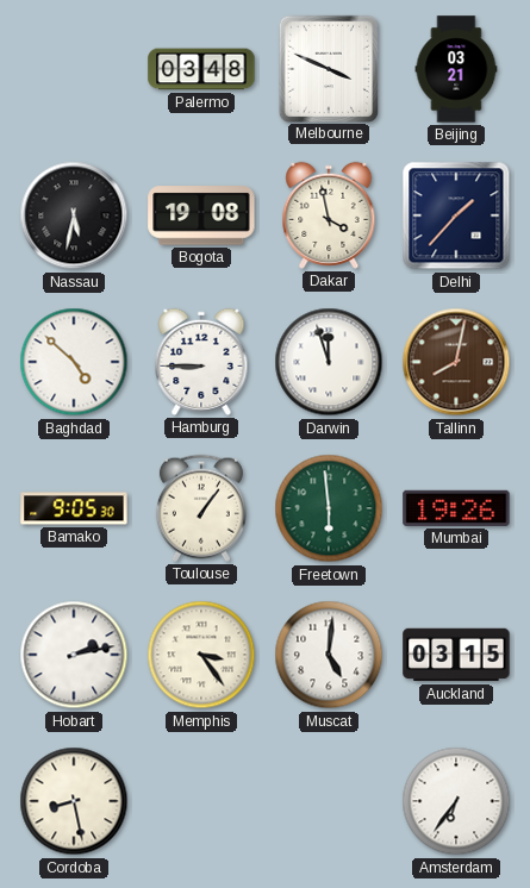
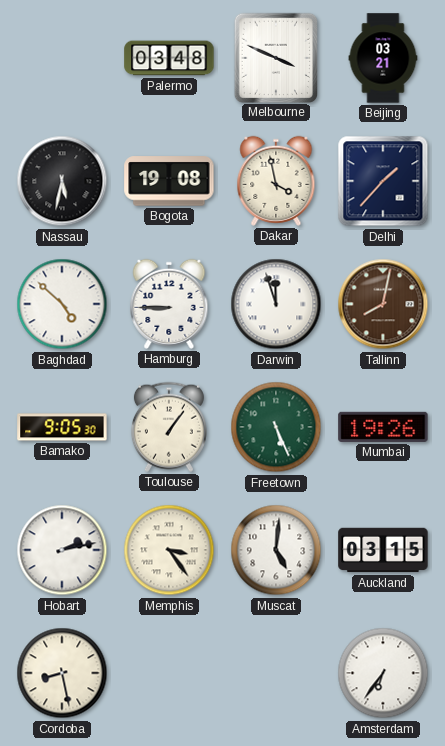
Freetown: 5:59 -> 5:26 (276, 427)
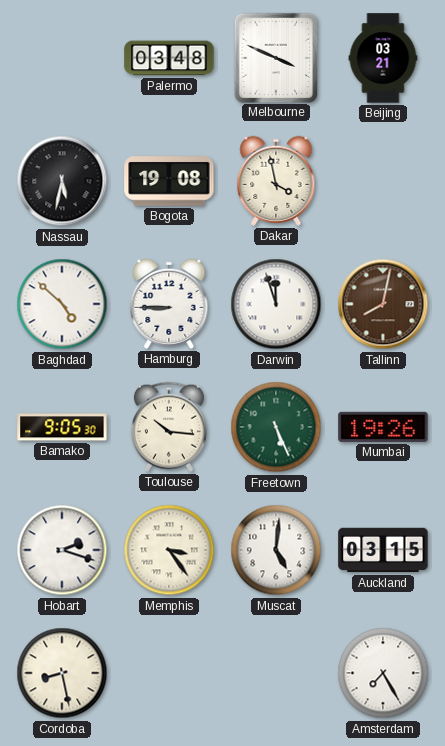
Delhi: 1:37 -> none (383, 181)
Toulouse: 1:06 -> 10:16 (169, 427)
Hobart: 2:13 -> 2:18 (62, 550)
Amsterdam: 6:36 -> 7:25 (383, 673)
